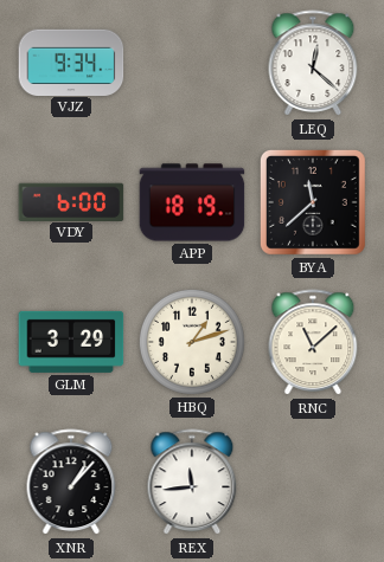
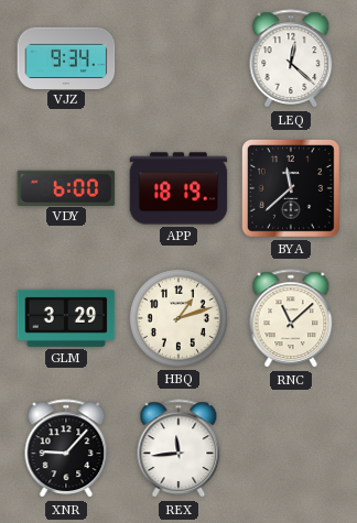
XNR: 1:07 -> 9:07 (66, 449)
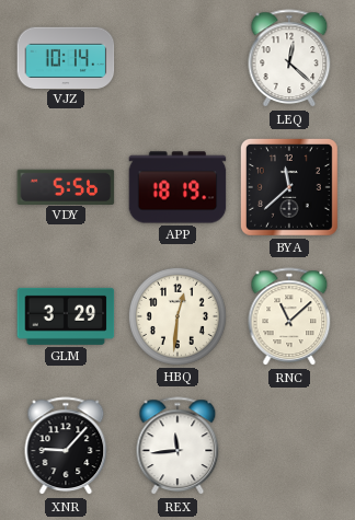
VJZ: 9:34 -> 10:14 (66, 57)
VDY: 6:00 -> 5:56 (66, 186)
HBQ: 1:12 -> 12:31 (177, 316)
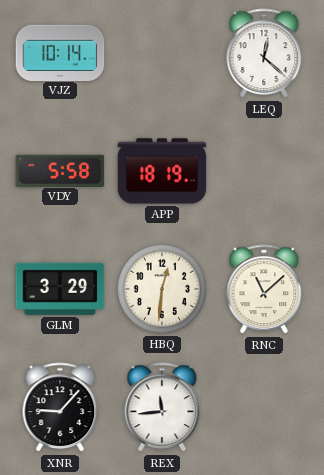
VDY: 5:56 -> 5:58 (60, 170)
BYA: 11:38 -> none (289, 187)
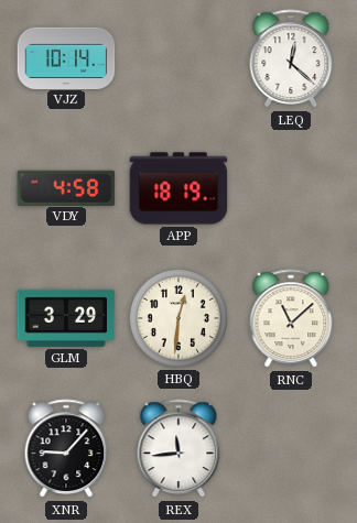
VDY: 5:58 -> 4:58 (66, 187)
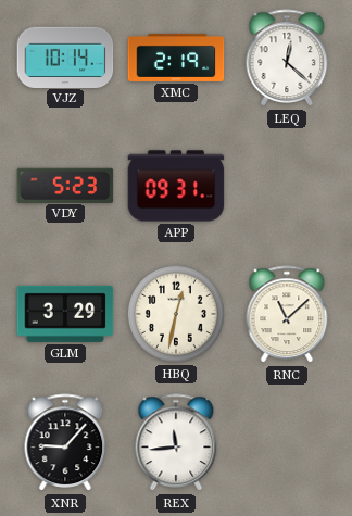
XMC: none -> 2:19 (176, 58)
VDY: 4:58 -> 5:23 (65, 185)
APP: 18:19 -> 09:31 (176, 186)
HBQ: 12:31 -> 12:32 (176, 314)
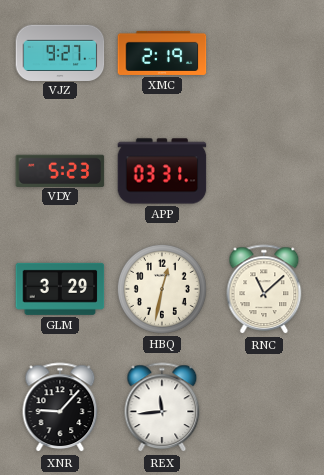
VJZ: 10:14 -> 9:27 (60, 52)
LEQ: 12:22 -> none (287, 59)
APP: 09:31 -> 03:31 (162, 171)
